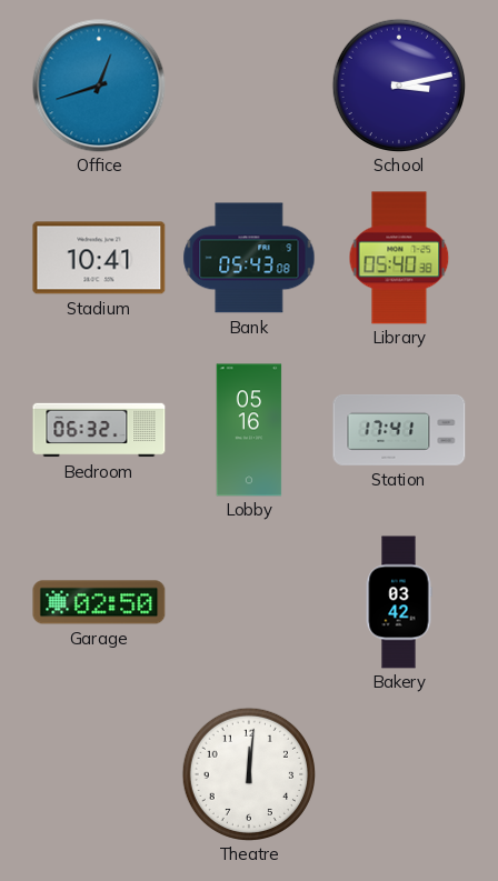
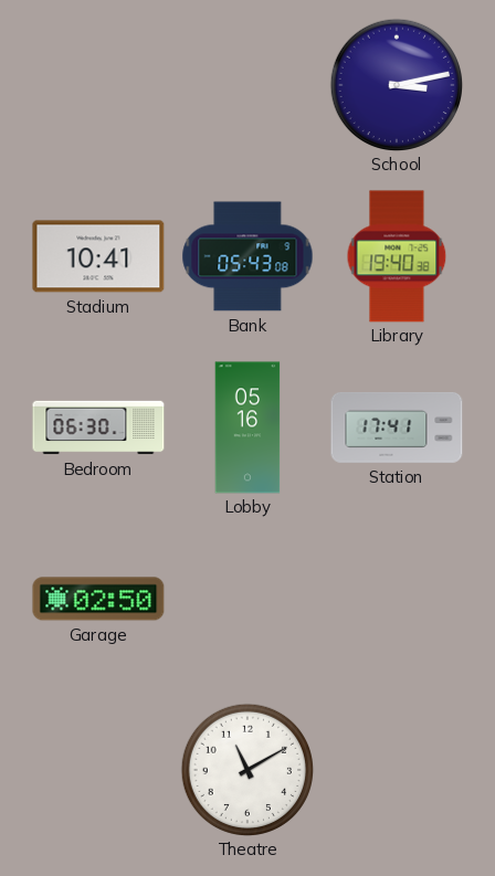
Office: 12:42 -> none (99, 86)
Library: 05:40 -> 19:40 (397, 256)
Bedroom: 06:32 -> 06:30 (98, 428)
Bakery: 03:42 -> none (399, 602)
Theatre: 12:01 -> 11:10 (246, 769)
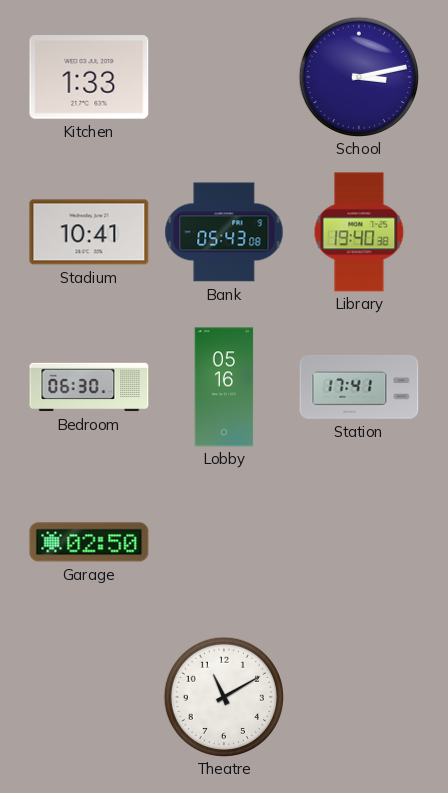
Kitchen: none -> 1:33 (89, 77)
